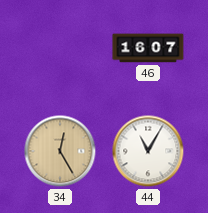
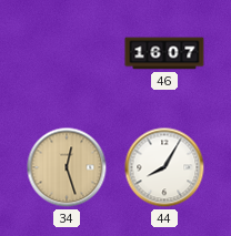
34: 12:25 -> 12:27 (67, 167)
44: 11:05 -> 8:05 (164, 167)
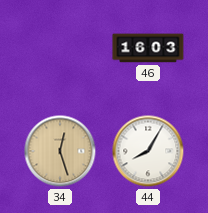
46: 16:07 -> 16:03 (148, 48)
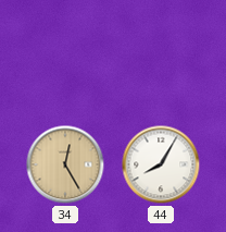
46: 16:03 -> none (148, 48)
34: 12:27 -> 12:25 (65, 164)
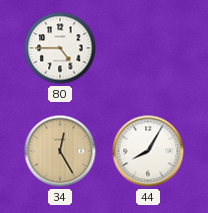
80: none -> 4:45 (60, 48)
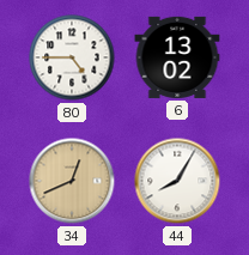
6: none -> 13:02 (177, 57)
34: 12:25 -> 12:41 (72, 181)
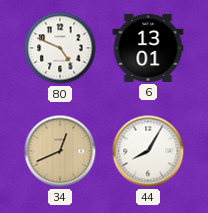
80: 4:45 -> 4:49 (60, 48)
6: 13:02 -> 13:01 (148, 48)
